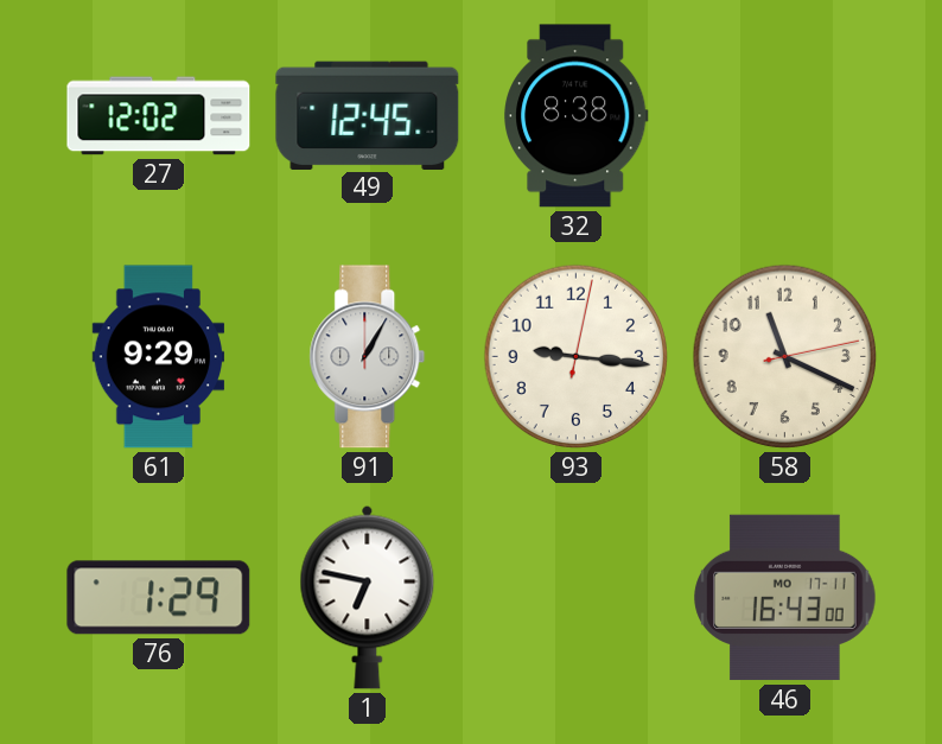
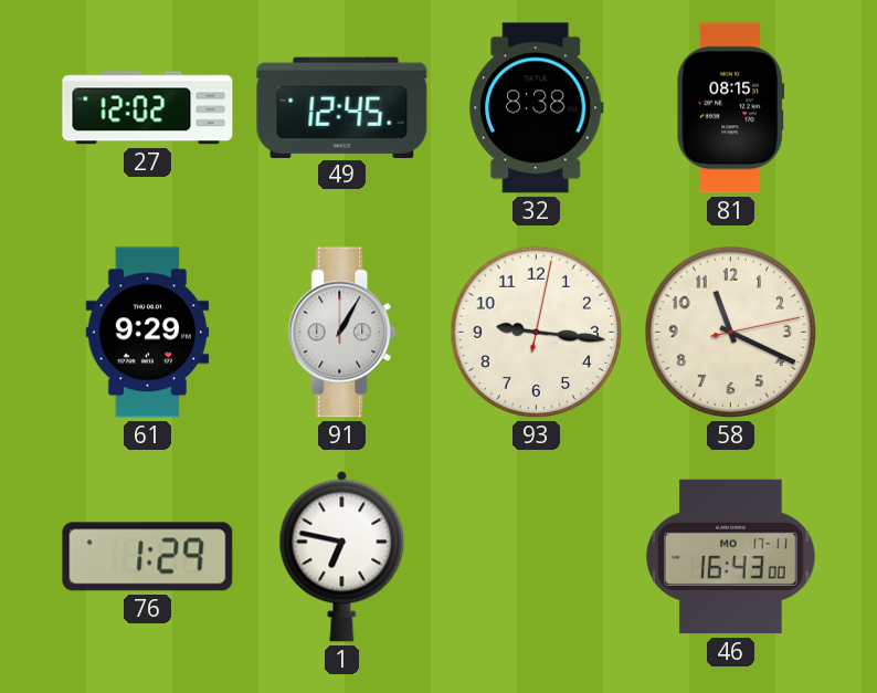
81: none -> 08:15 (731, 108)
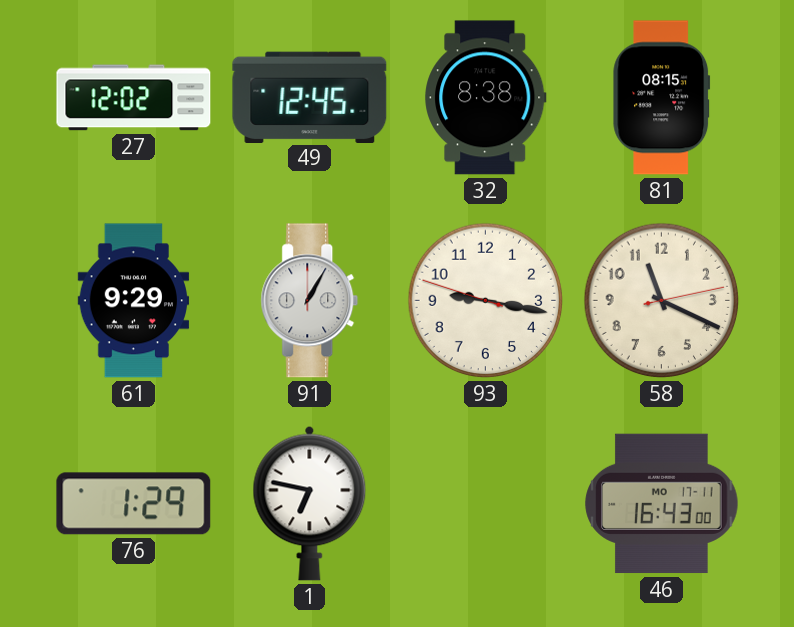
93: 9:16:02 -> 9:16:48 (486, 301)
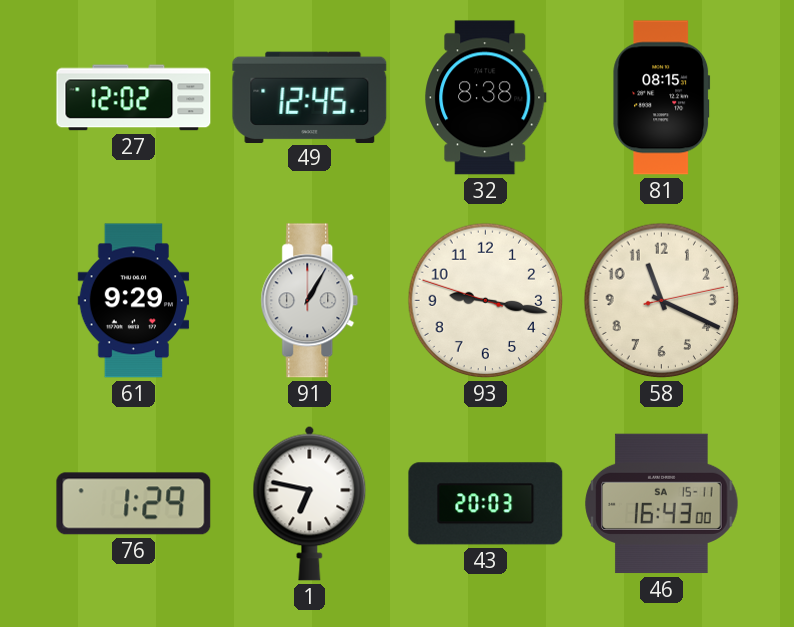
43: none -> 20:03 (486, 504)
46 date: MO 17-11 -> SA 15-11 (662, 504)
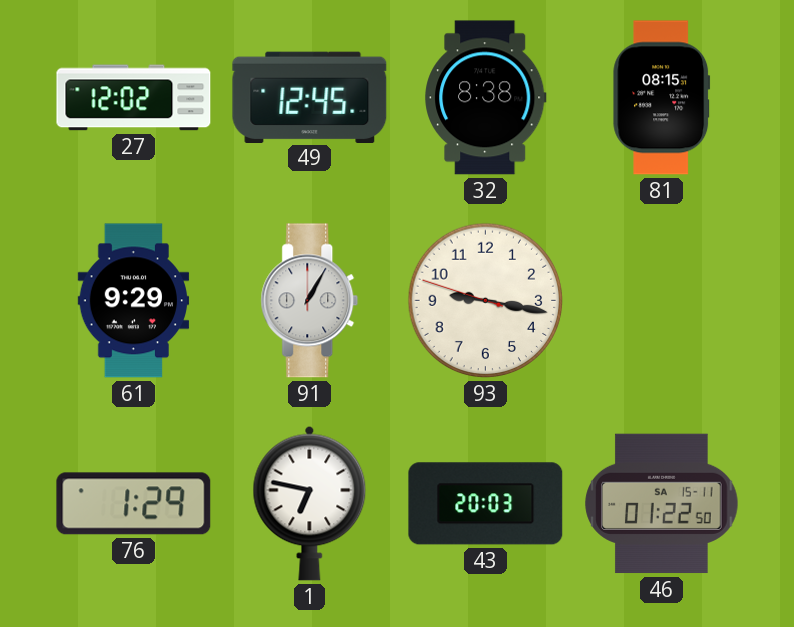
58: 11:19 -> none (662, 301)
46: 16:43 -> 01:22 (662, 504)
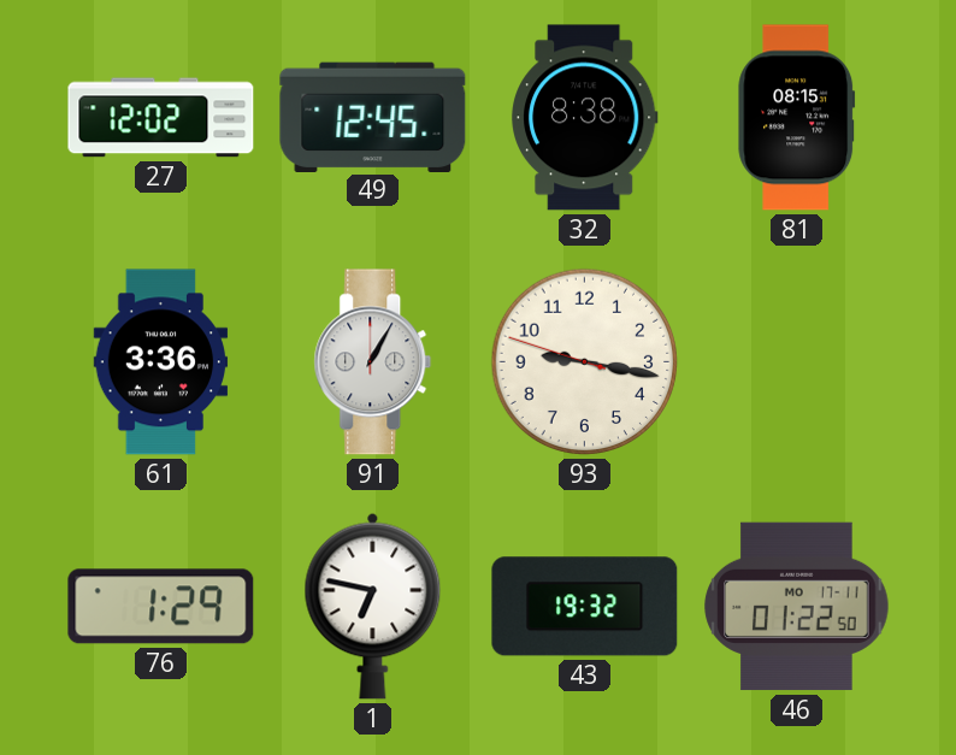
61: 9:29 -> 3:36 (161, 362)
43: 20:03 -> 19:32 (585, 607)
46 date: SA 15-11 -> MO 17-11 (797, 607)
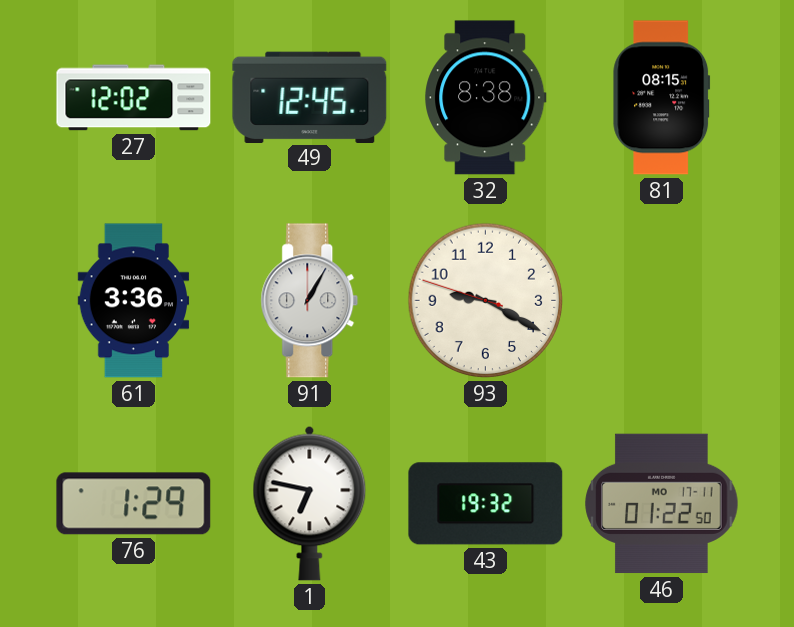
93: 9:16 -> 9:19 (486, 301)
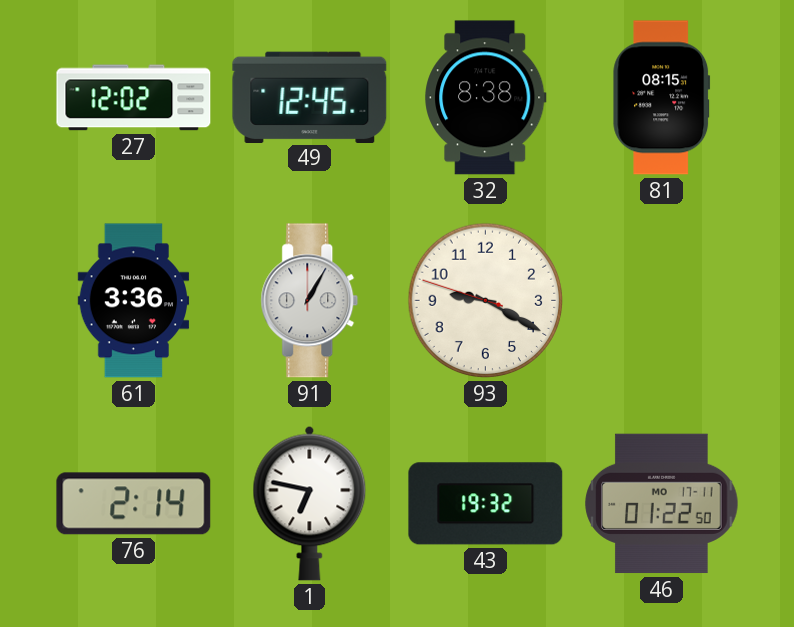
76: 1:29 -> 2:14 (134, 504)
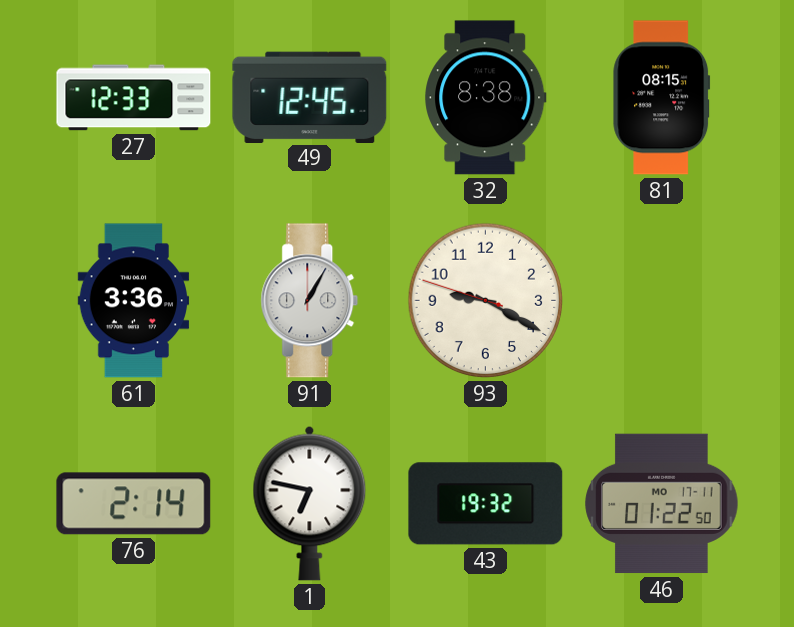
27: 12:02 -> 12:33 (134, 98)
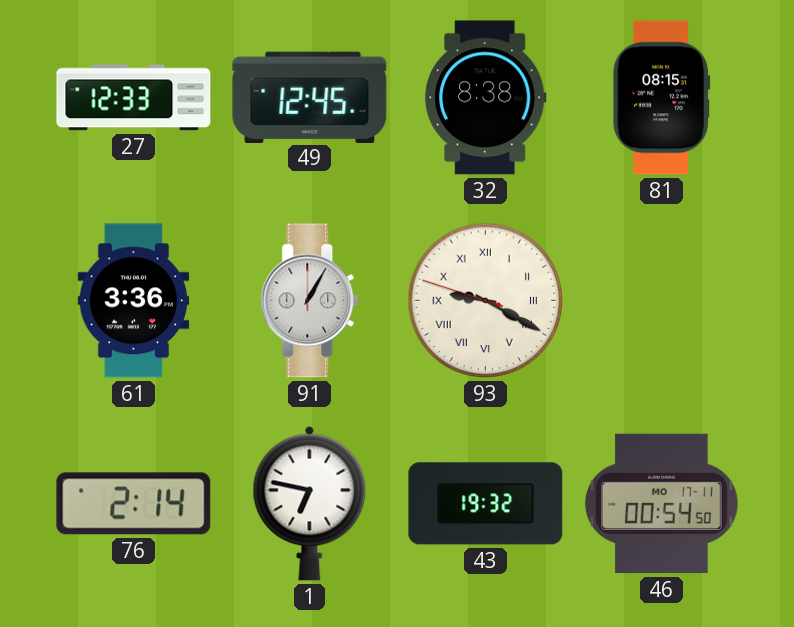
93 numerals: Arabic -> Roman (486, 301)
46: 01:22 -> 00:54 (662, 504)
